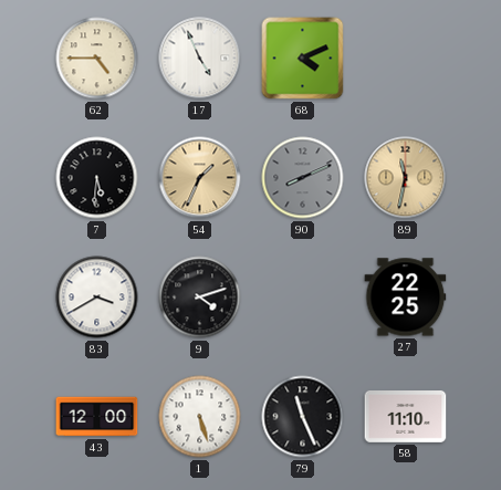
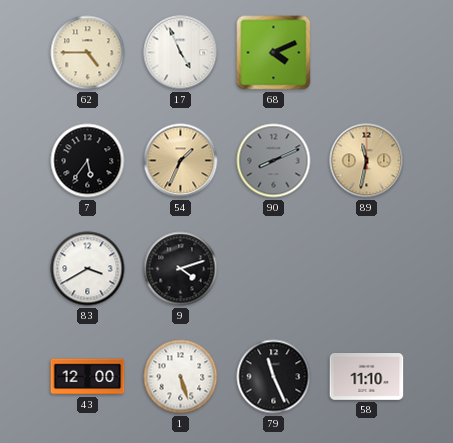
7: 5:31 -> 5:36 (88, 161)
27: 22:25 -> none (406, 298)
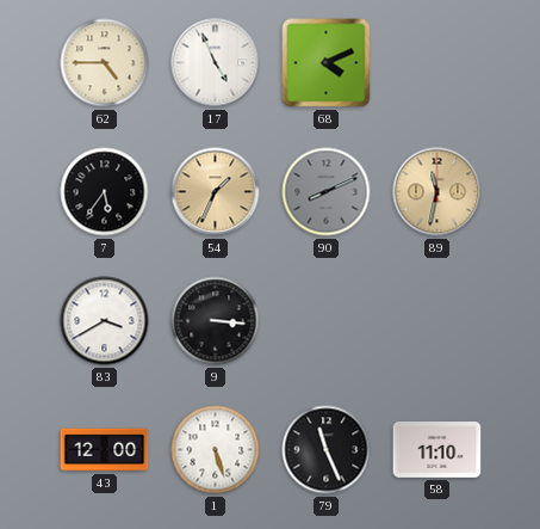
9: 4:12 -> 3:16 (216, 321)
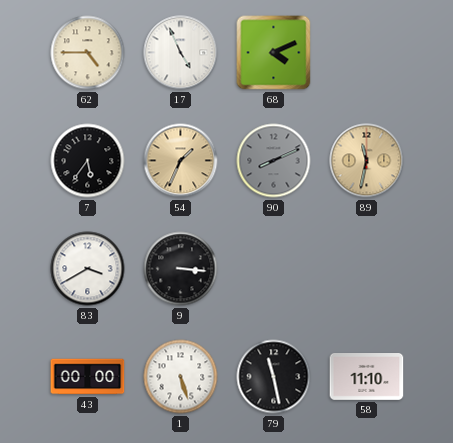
43: 12:00 -> 00:00 (88, 377)
79: 11:26 -> 11:28 (274, 377)
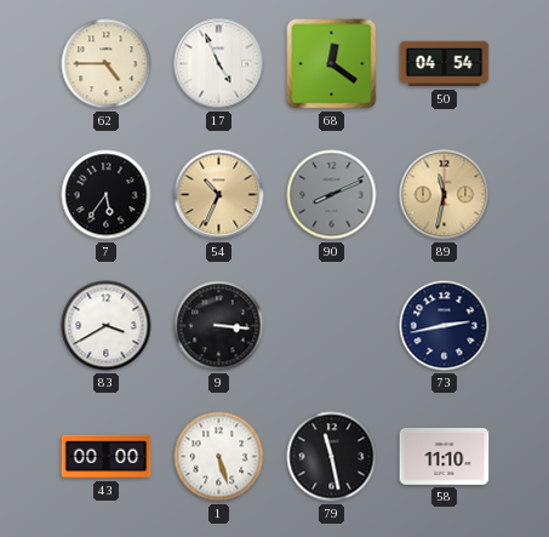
68: 4:11 -> 12:21 (332, 64)
50: none -> 04:54 (445, 64)
54: 1:34 -> 10:34 (219, 195)
73: none -> 2:43 (445, 326)
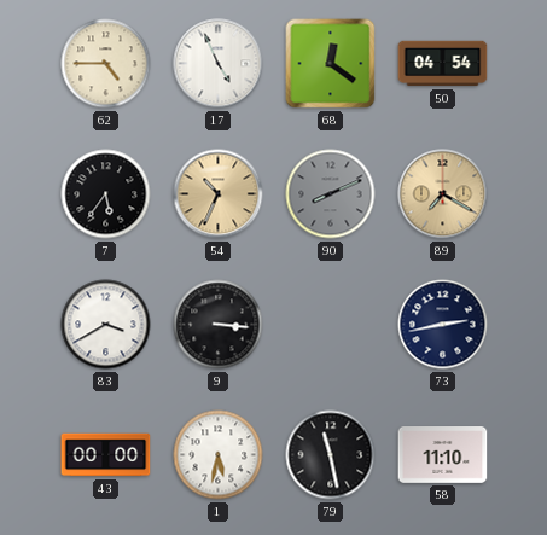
89: 11:32 -> 7:20 (443, 194)
1: 5:27 -> 5:32 (219, 455)
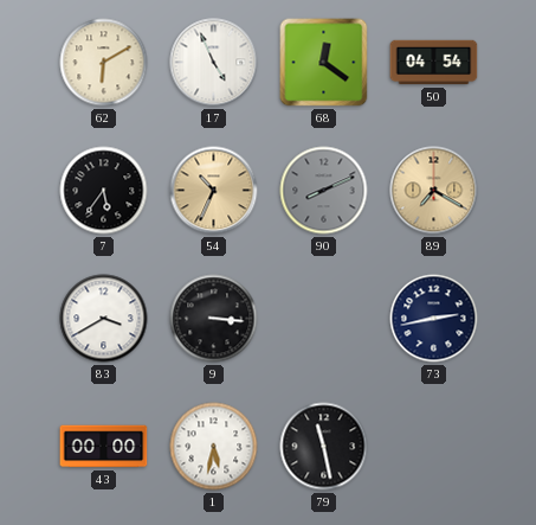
62: 4:45 -> 6:10 (104, 63)
58: 11:10 -> none (443, 455)
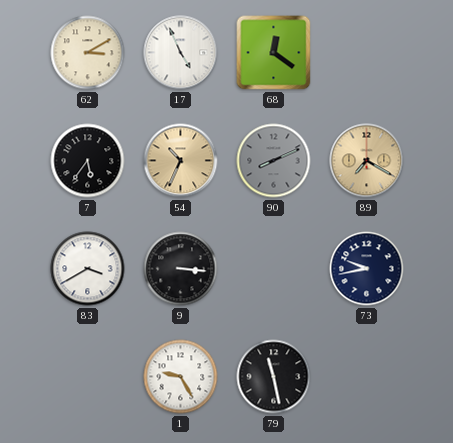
62: 6:10 -> 3:10 (88, 53)
50: 04:54 -> none (434, 63)
73: 2:43 -> 9:43 (367, 269)
43: 00:00 -> none (104, 447)
1: 5:32 -> 9:25 (181, 377)
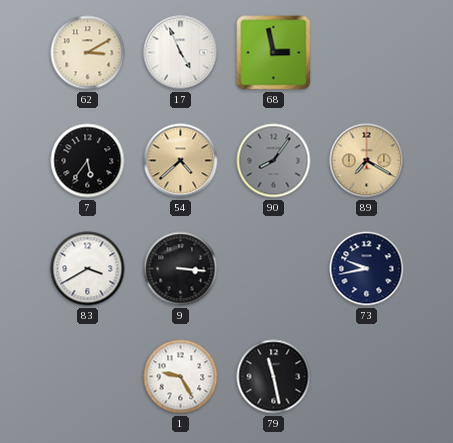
68: 12:21 -> 2:58 (274, 53)
54: 10:34 -> 4:38 (181, 161)
90: 8:11 -> 8:06 (274, 161)
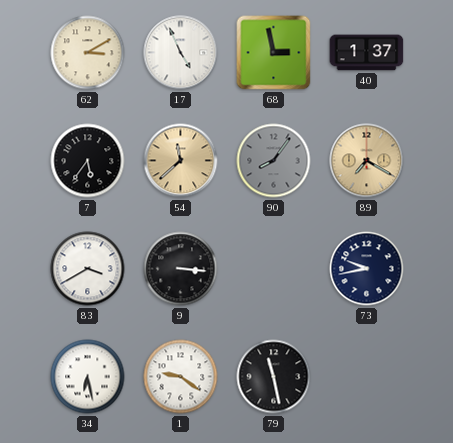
40: none -> 1:37 (367, 53)
54: 4:38 -> 11:38 (181, 161)
34: none -> 6:28 (88, 377)
1: 9:25 -> 9:21 (181, 377)
